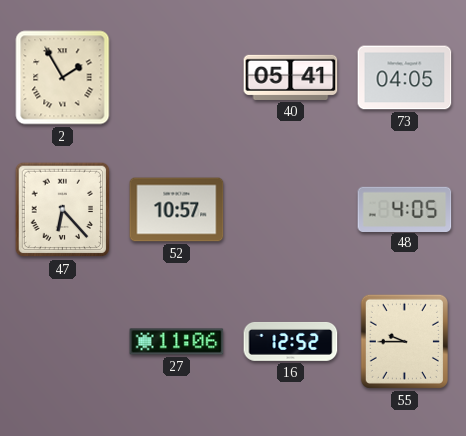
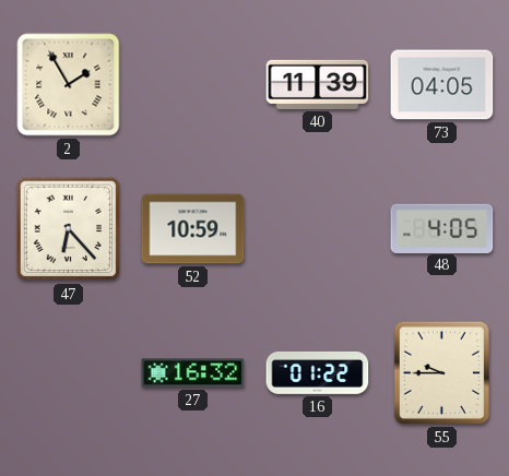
40: 05:41 -> 11:39 (318, 84)
52: 10:57 -> 10:59 (193, 229)
27: 11:06 -> 16:32 (193, 373)
16: 12:52 -> 01:22 (318, 372)
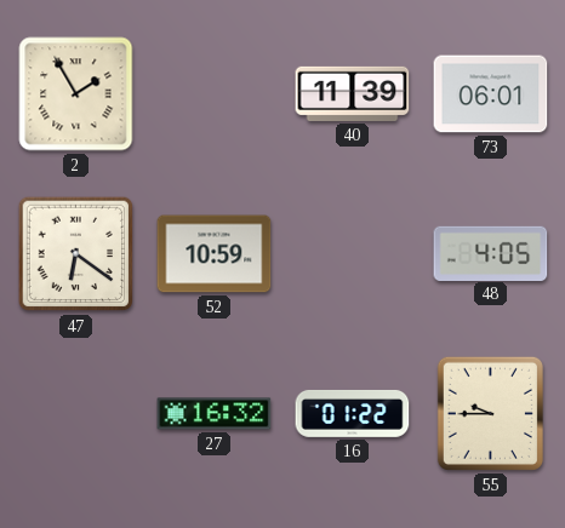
73: 04:05 -> 06:01 (491, 94)
47: 6:23 -> 6:21 (76, 254)
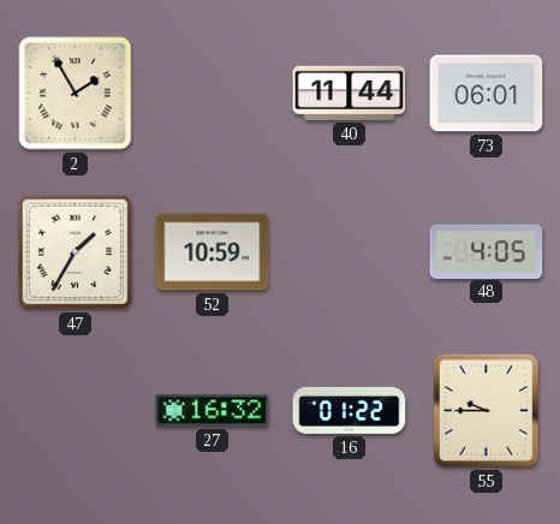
40: 11:39 -> 11:44 (350, 93)
47: 6:21 -> 1:35 (76, 252)
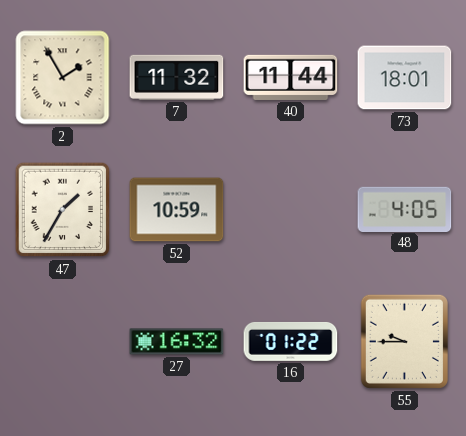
7: none -> 11:32 (177, 77)
73: 06:01 -> 18:01 (405, 78)
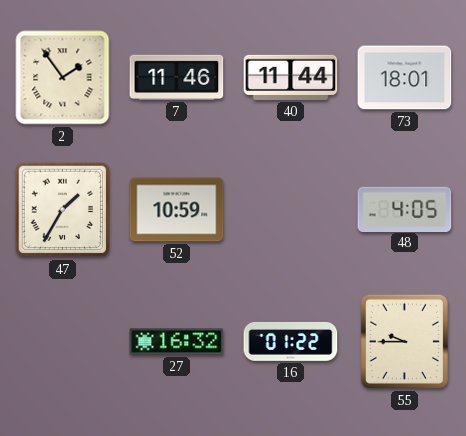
2: 1:55 -> 1:54 (63, 78)
7: 11:32 -> 11:46 (177, 77)
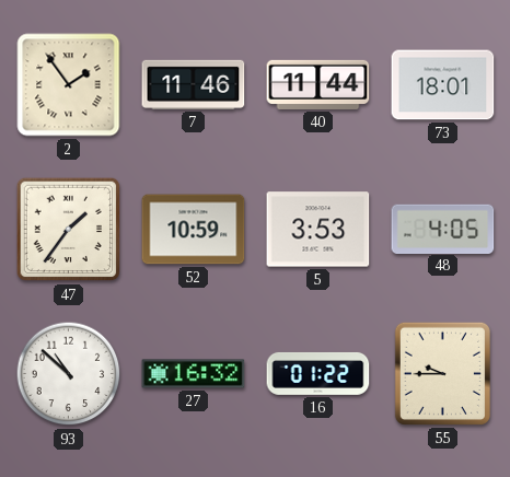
47: 1:35 -> 1:36 (69, 230)
5: none -> 3:53 (318, 230)
93: none -> 10:52 (69, 374)
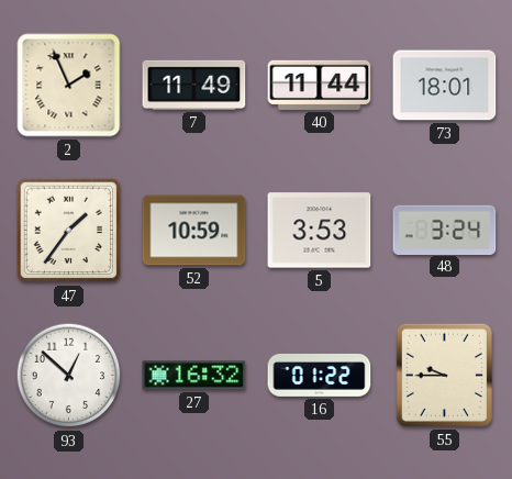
2: 1:54 -> 1:56 (69, 86)
7: 11:46 -> 11:49 (194, 85)
48: 4:05 -> 3:24 (445, 230)
93: 10:52 -> 12:52 (69, 376)
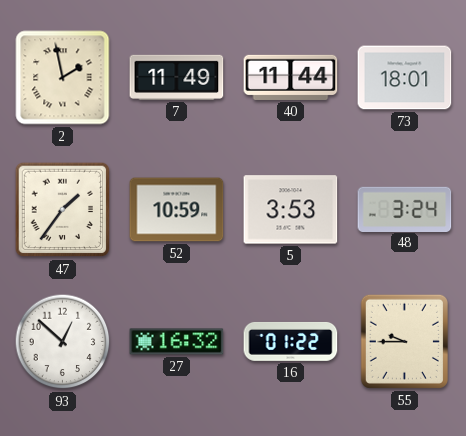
2: 1:56 -> 1:58 (63, 78)
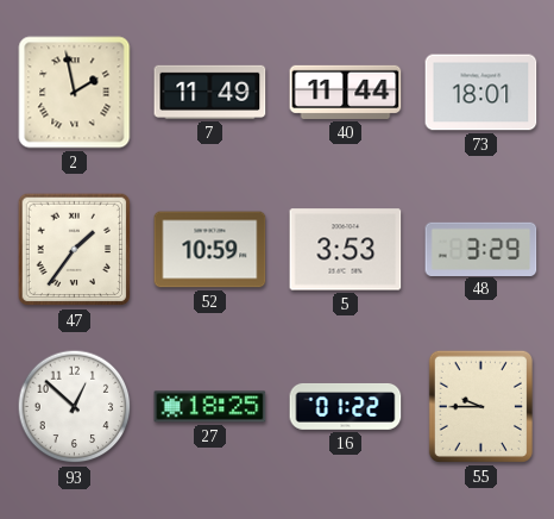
48: 3:24 -> 3:29 (481, 249)
27: 16:32 -> 18:25 (210, 407)
